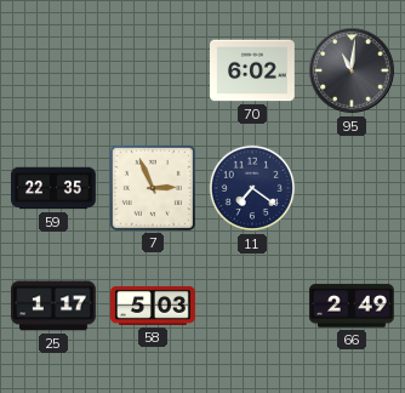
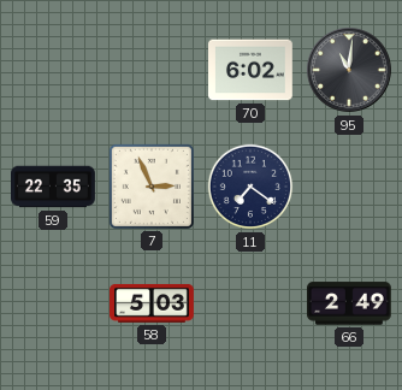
25: 1:17 -> none (55, 306)
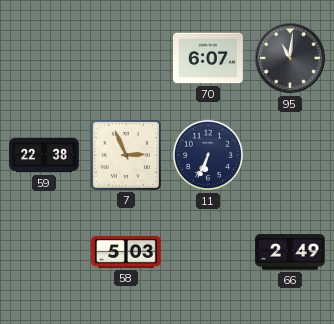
70: 6:02 -> 6:07 (209, 58)
59: 22:35 -> 22:38 (45, 155)
11: 7:21 -> 6:34 (208, 155)
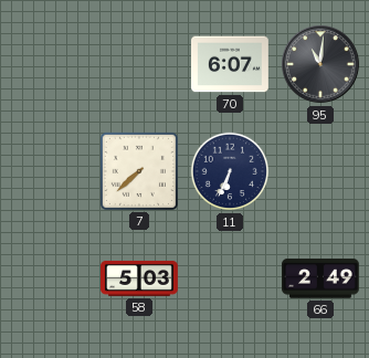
59: 22:38 -> none (45, 155)
7: 2:56 -> 7:38 (139, 171)
